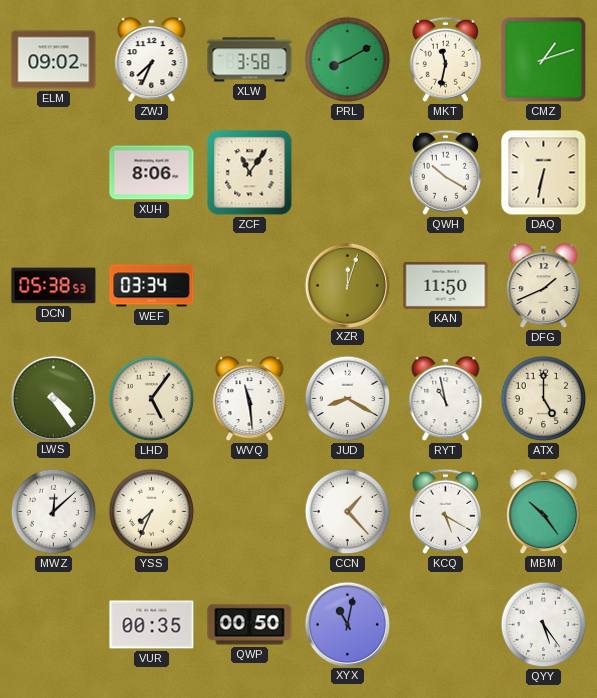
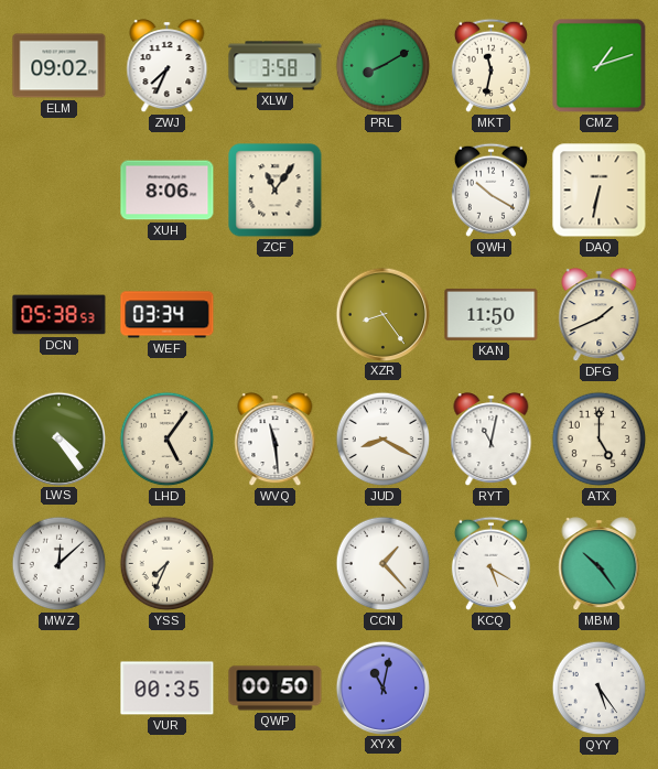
XZR: 12:03 -> 8:24 (382, 314)
RYT: 10:58 -> 11:02 (492, 440)
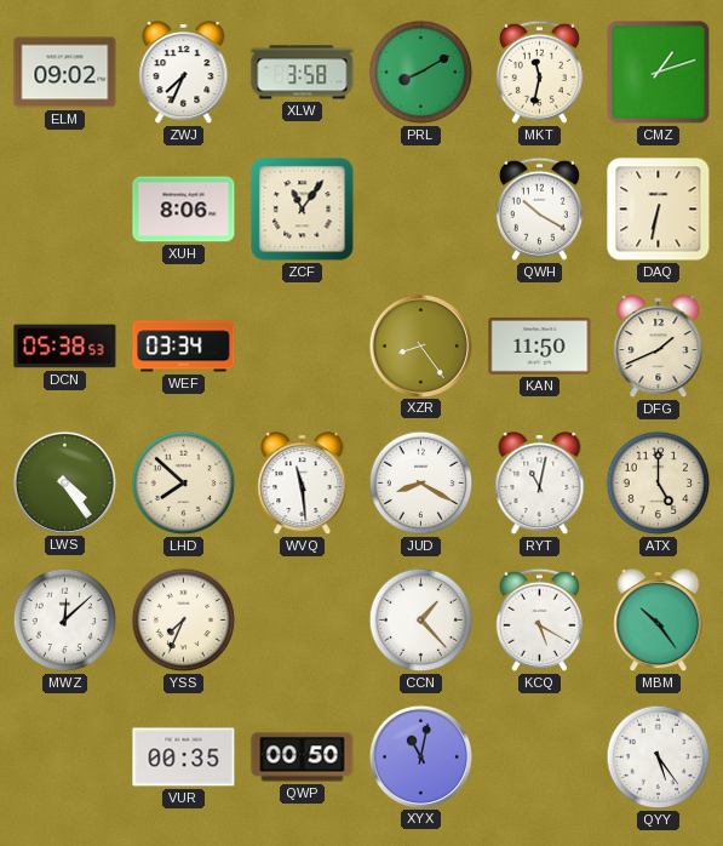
LHD: 5:06 -> 7:52 (184, 484)
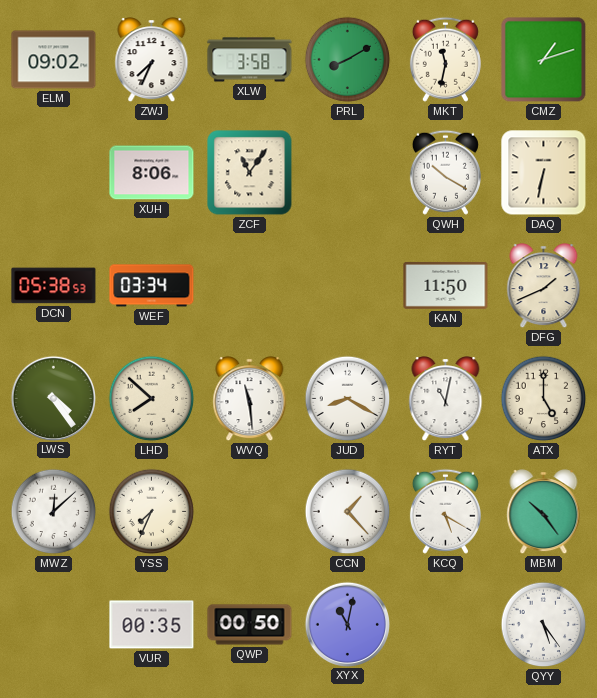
XZR: 8:24 -> none (420, 345)
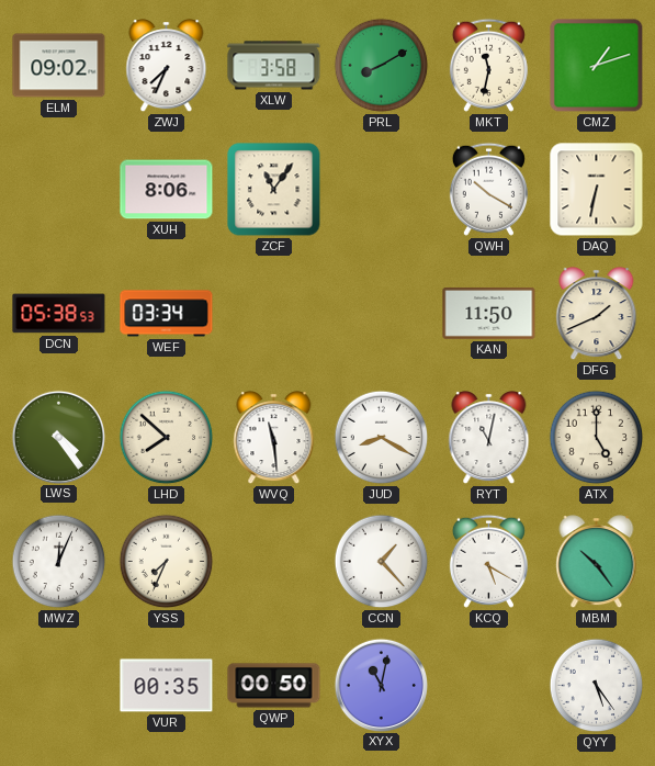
MWZ: 12:08 -> 12:04 (59, 562)
